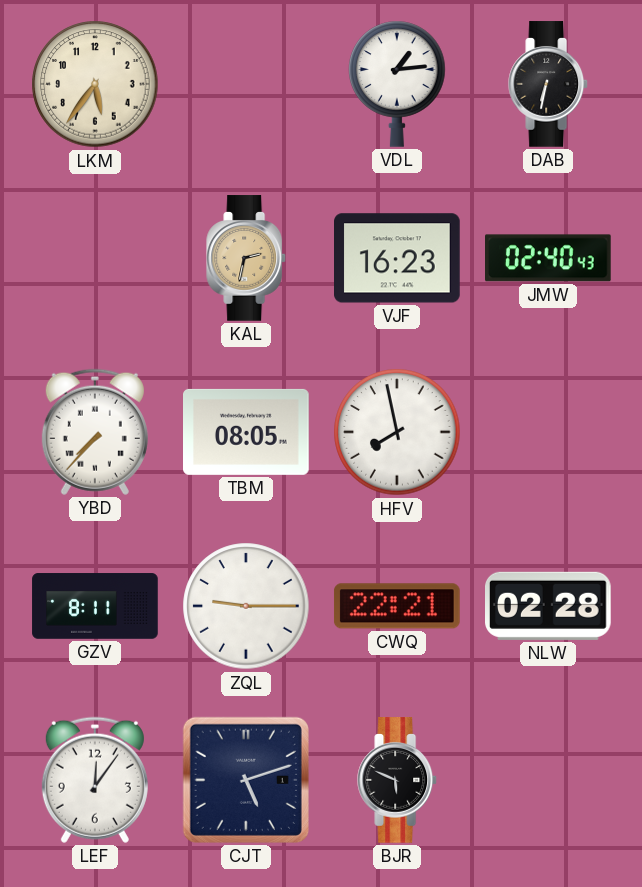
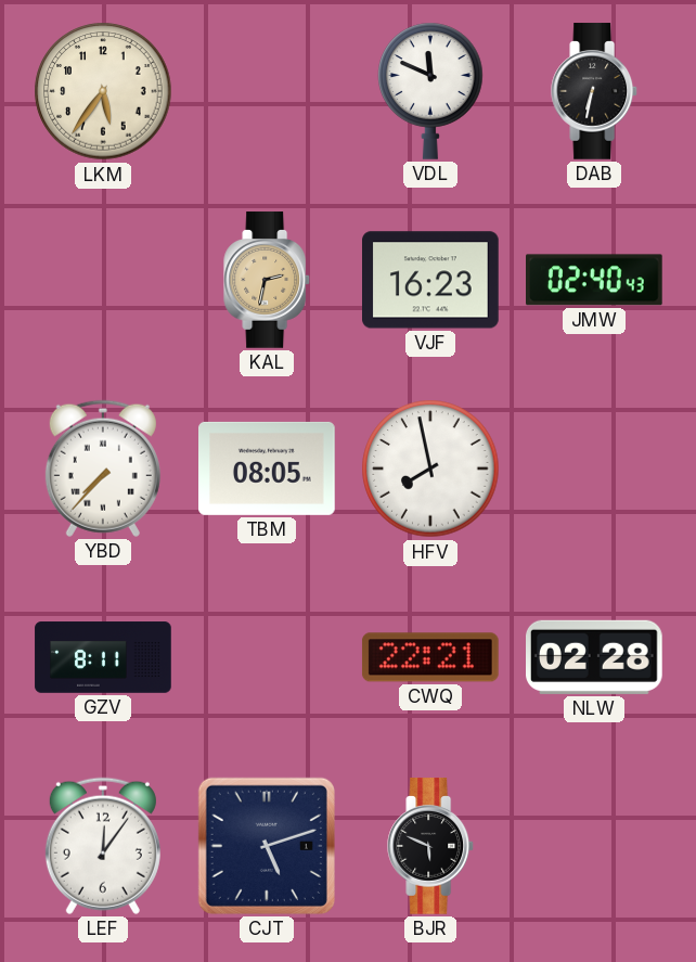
VDL: 1:14 -> 11:49 (430, 91)
ZQL: 9:15 -> none (246, 606)
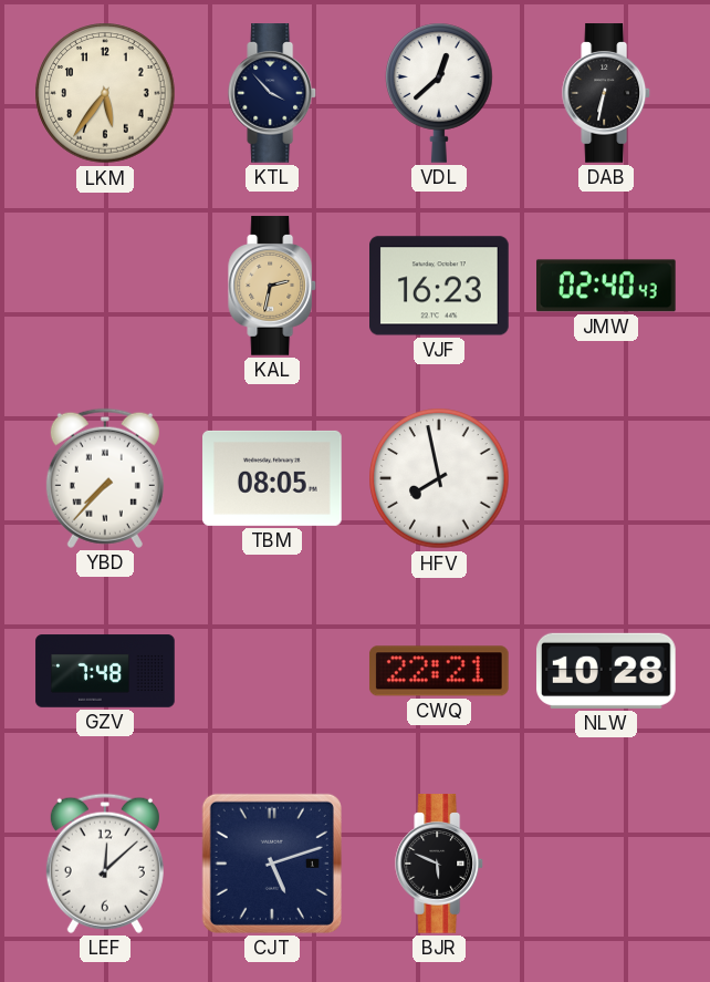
KTL: none -> 3:53 (273, 93)
VDL: 11:49 -> 12:38 (439, 93)
GZV: 8:11 -> 7:48 (105, 671)
NLW: 02:28 -> 10:28 (607, 671)
LEF: 12:06 -> 12:08 (105, 864)
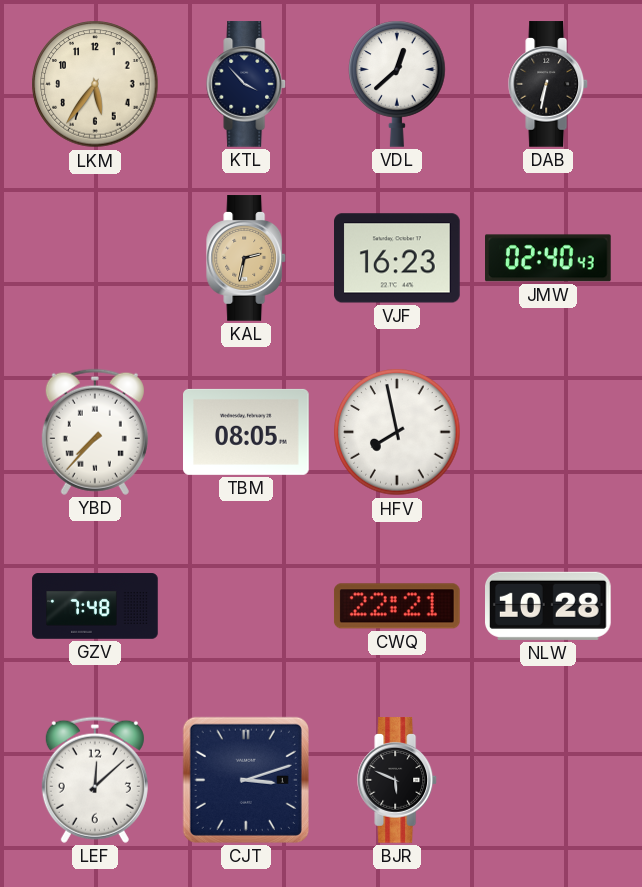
CJT: 5:12 -> 3:12 (246, 780)
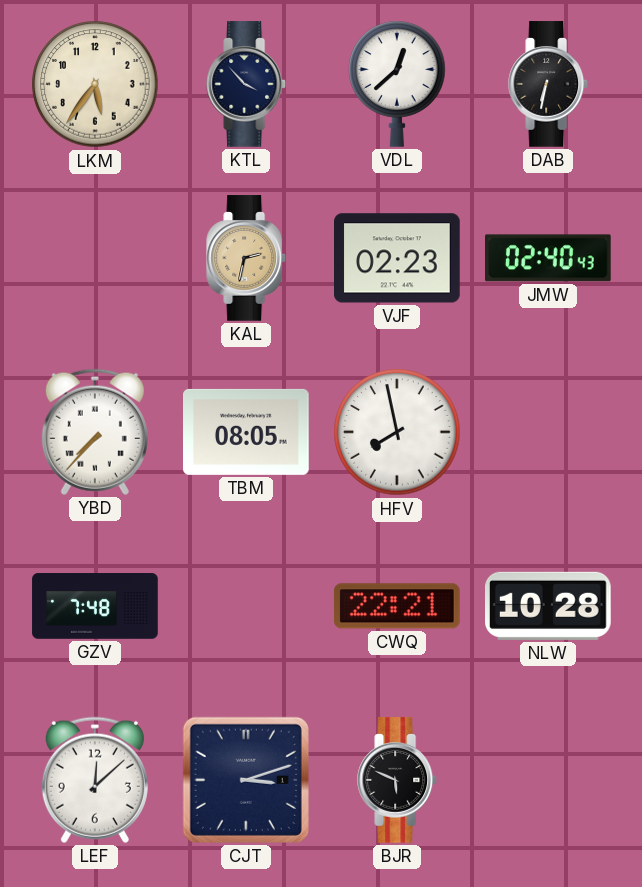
VJF: 16:23 -> 02:23 (398, 258)
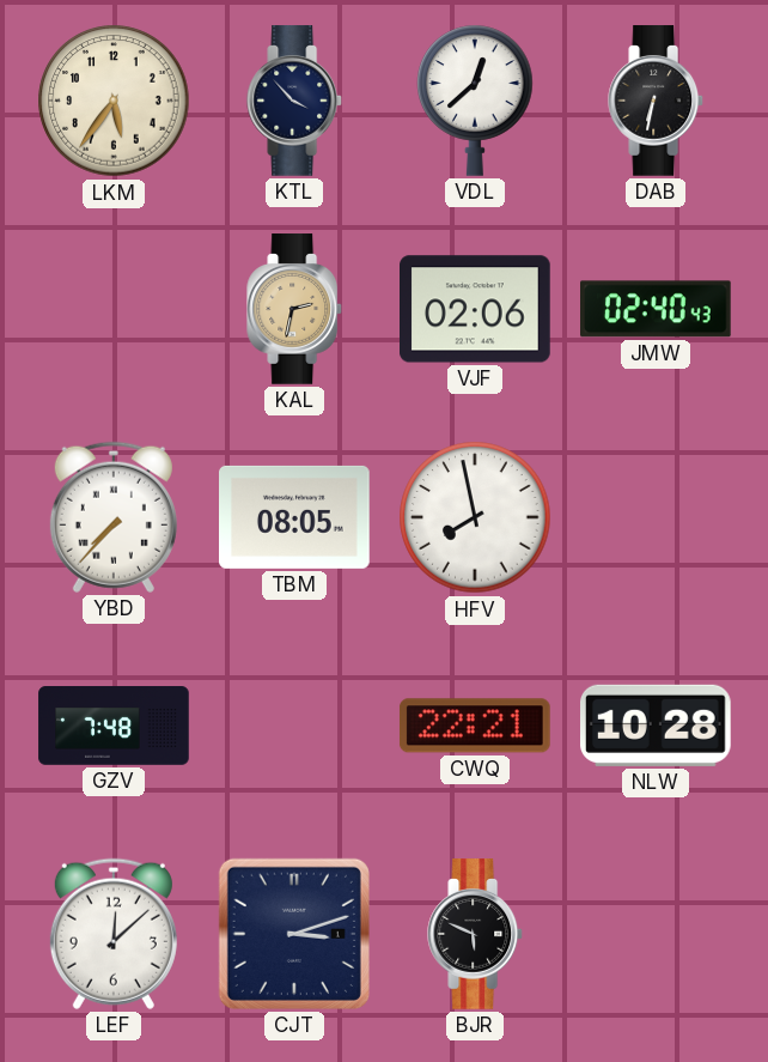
VJF: 02:23 -> 02:06 (476, 309)
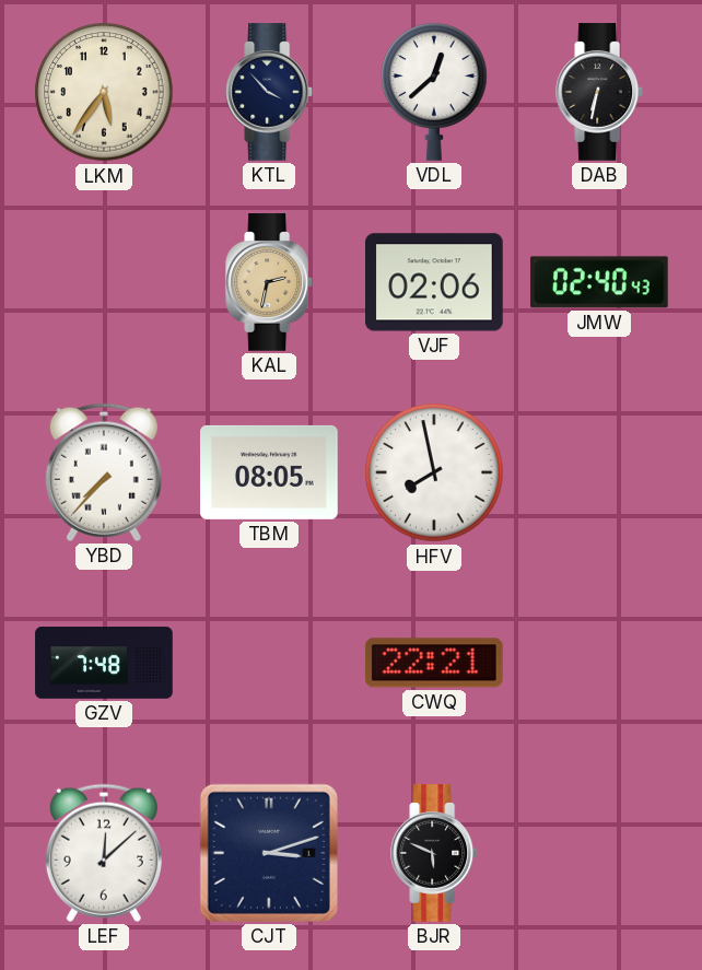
NLW: 10:28 -> none (657, 726)
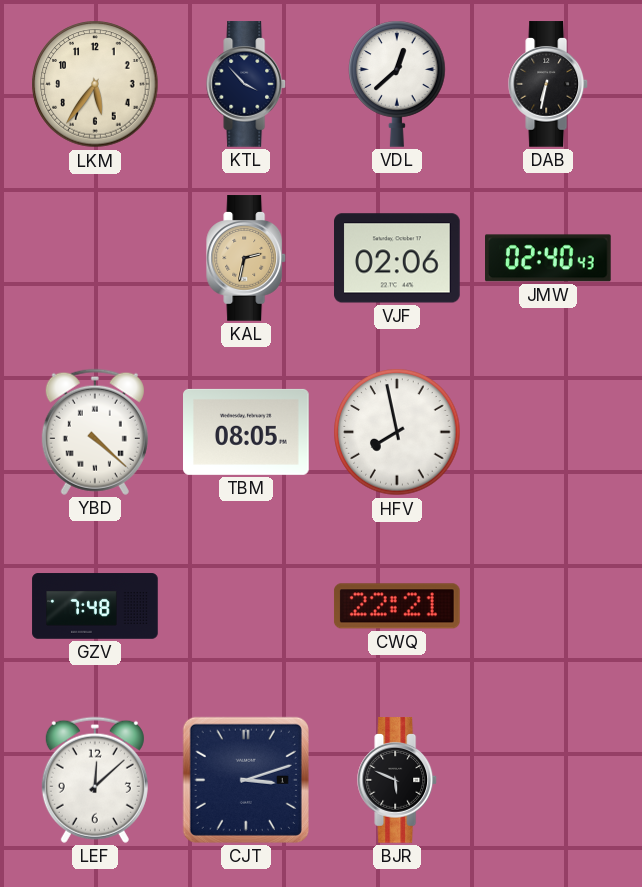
YBD: 7:37 -> 4:22 (95, 432)
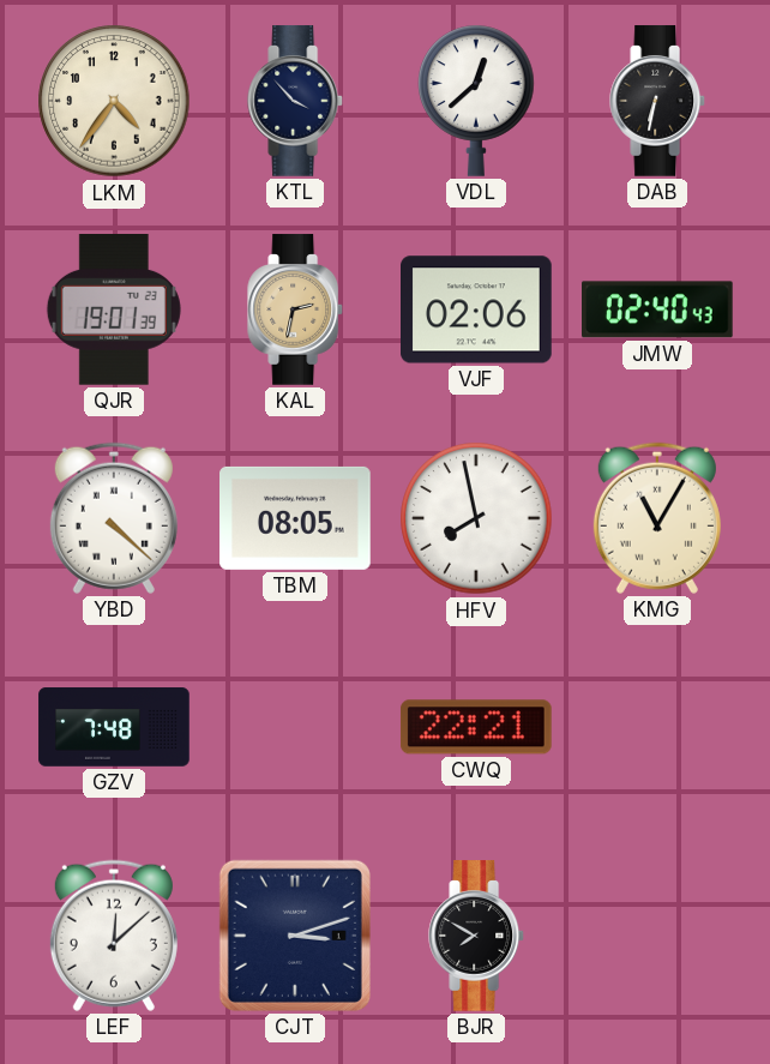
LKM: 5:36 -> 4:36 (114, 101)
QJR: none -> 19:01 (114, 311)
KMG: none -> 11:05 (657, 518)
BJR: 5:49 -> 7:50 (477, 936)
